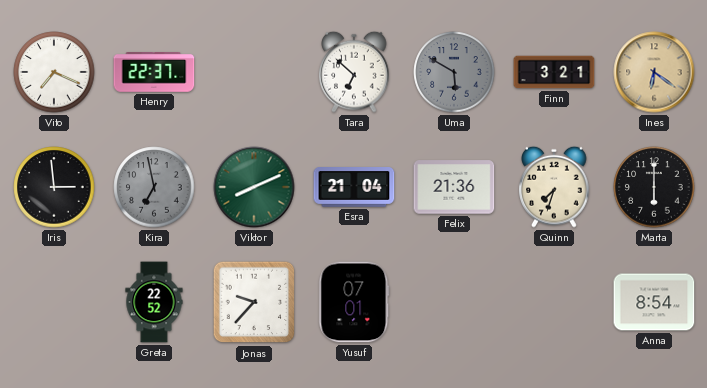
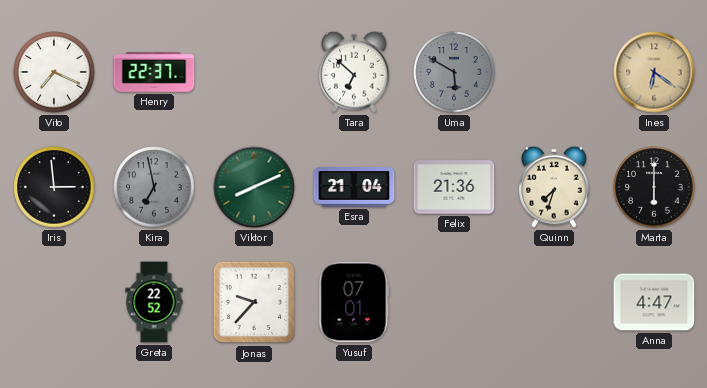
Finn: 3:21 -> none (554, 72)
Anna: 8:54 -> 4:47 (654, 302)
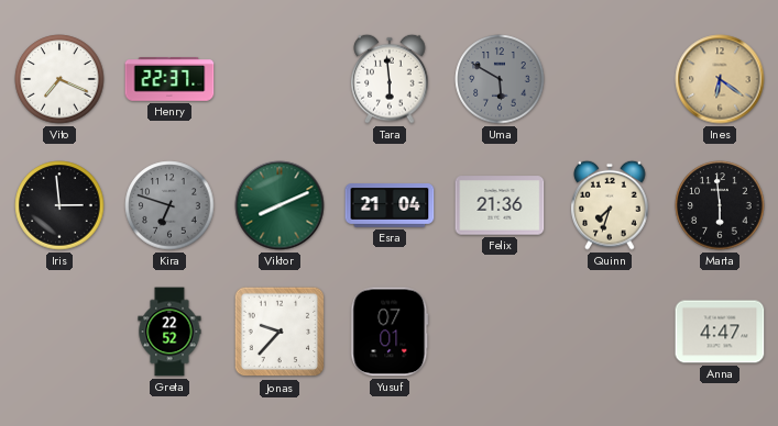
Tara: 6:52 -> 5:59 (390, 79)
Kira: 6:58 -> 6:48 (169, 205)
Marta: 6:00 -> 5:59 (720, 205)
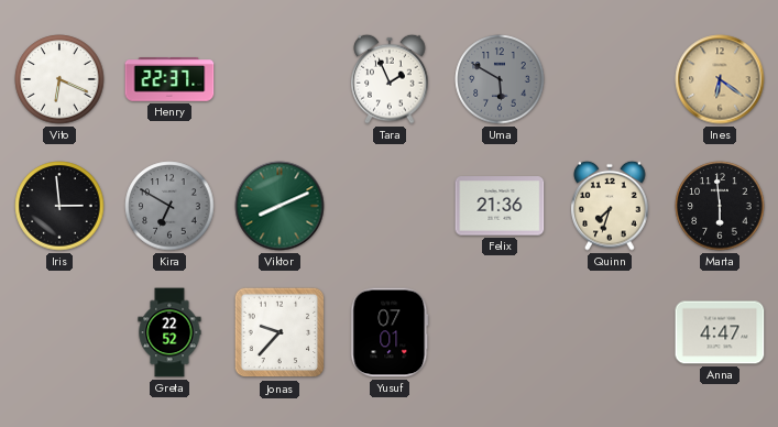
Vito: 7:19 -> 6:19 (59, 79)
Tara: 5:59 -> 1:56 (390, 79)
Kira: 6:48 -> 6:50 (169, 206)
Esra: 21:04 -> none (390, 206)
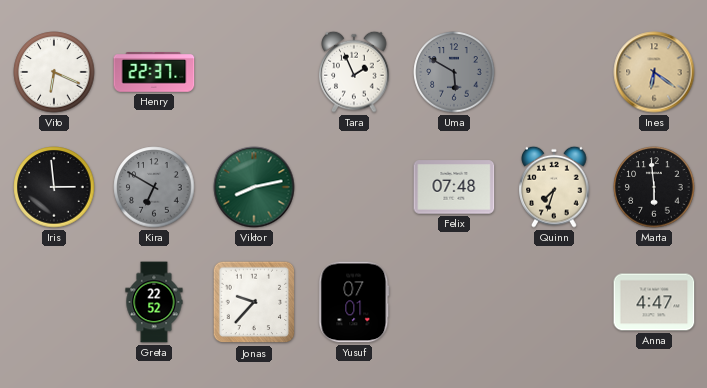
Viktor: 8:11 -> 8:13 (254, 187)
Felix: 21:36 -> 07:48 (454, 187)
